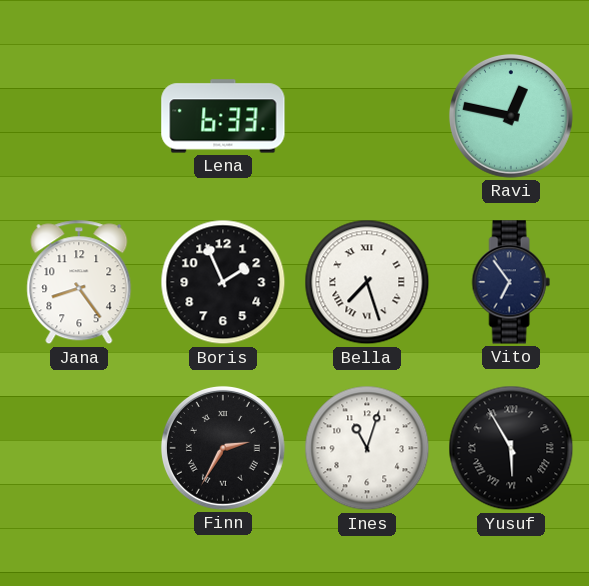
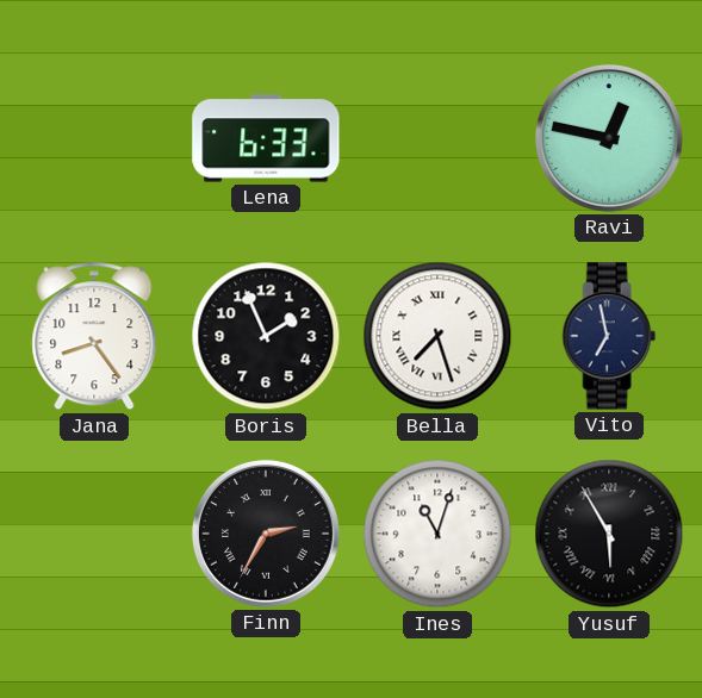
Vito: 6:54 -> 6:58 (609, 336)
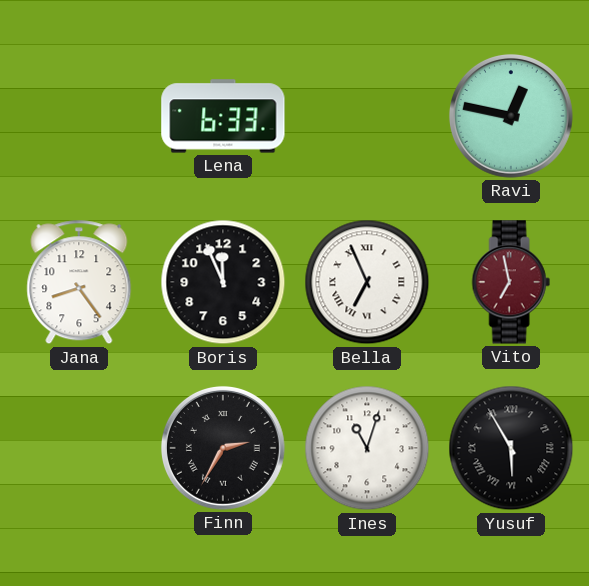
Boris: 1:56 -> 11:56 (223, 282)
Bella: 7:27 -> 6:56 (367, 282)
Vito dial: navy -> burgundy (511, 282)
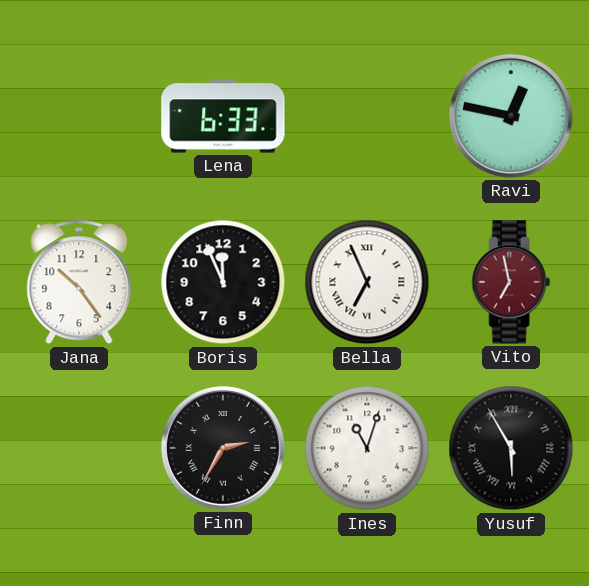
Jana: 8:24 -> 10:24 (79, 282)
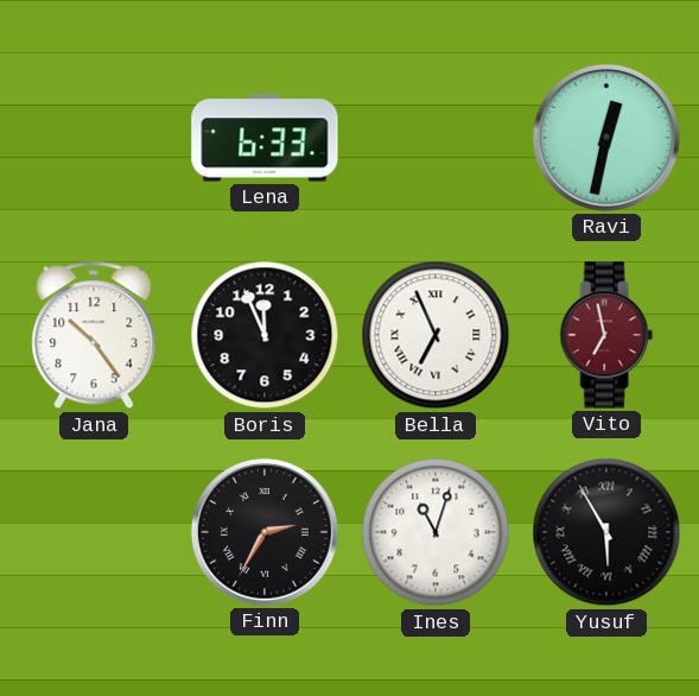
Ravi: 12:47 -> 12:32 (606, 138)
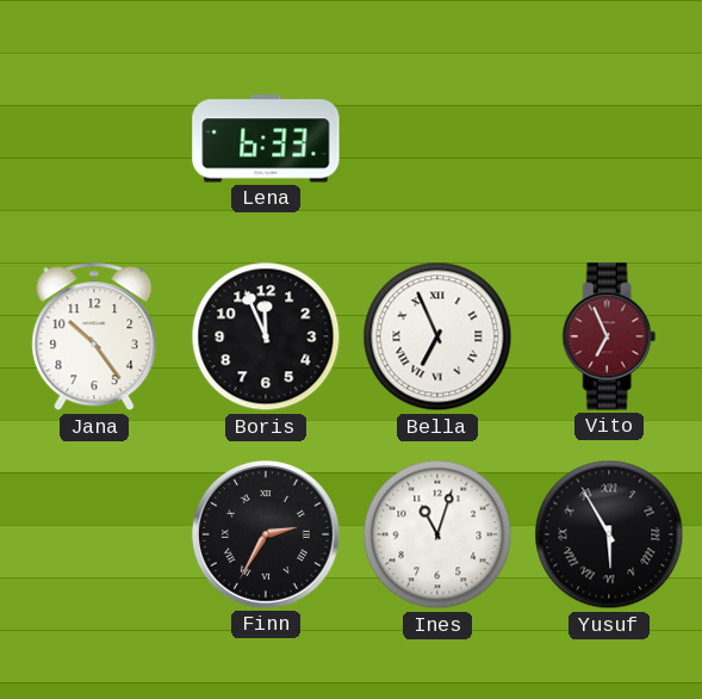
Ravi: 12:32 -> none (606, 138)
Vito: 6:58 -> 6:56 (609, 336)
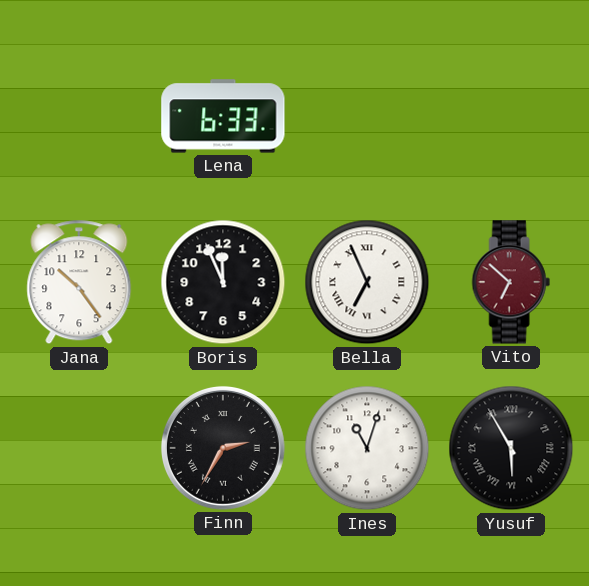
Vito: 6:56 -> 6:52 (511, 282)
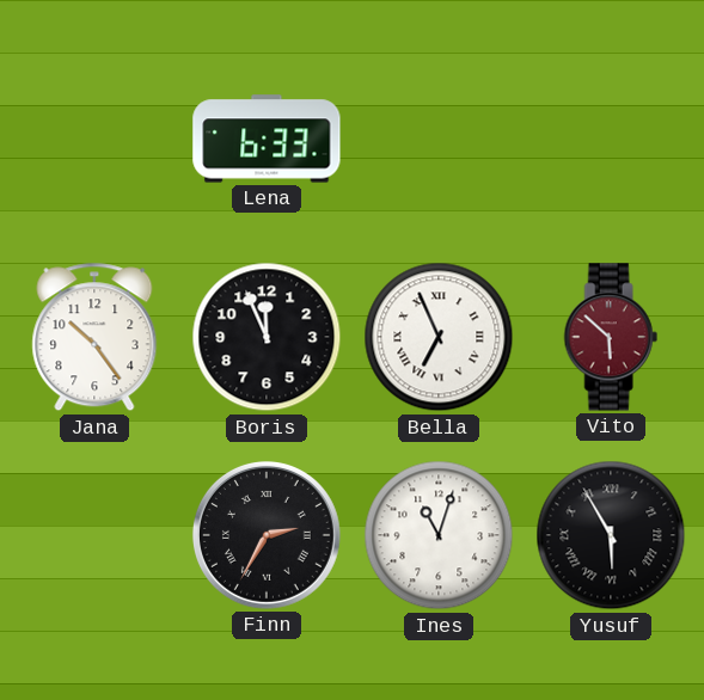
Vito: 6:52 -> 5:52 (611, 337)
